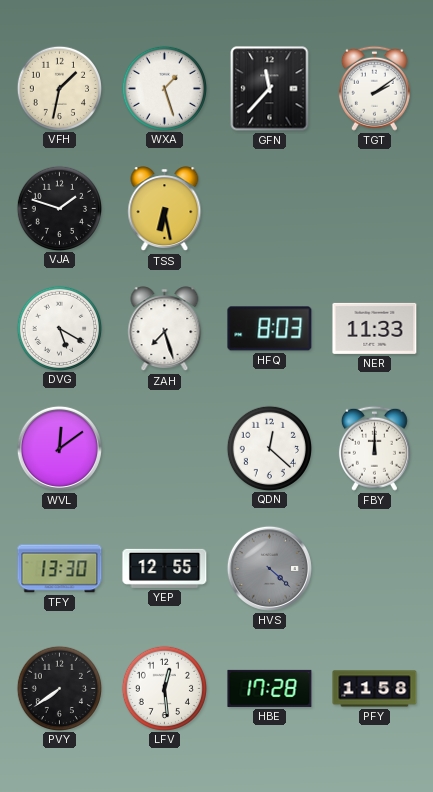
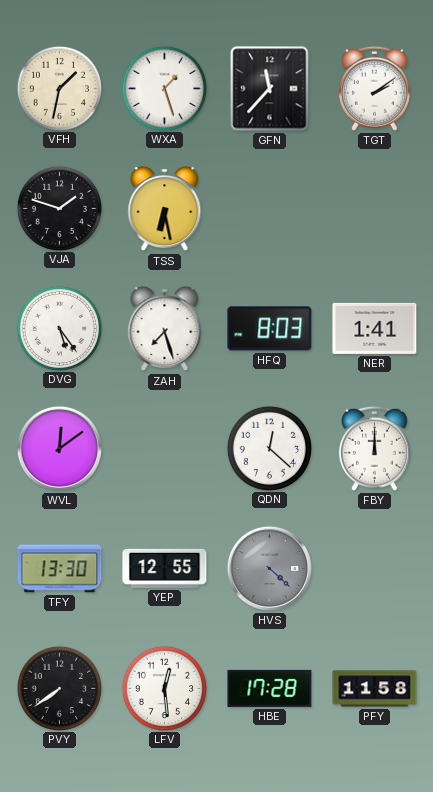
DVG: 5:20 -> 5:24 (59, 328)
NER: 11:33 -> 1:41 (375, 328)
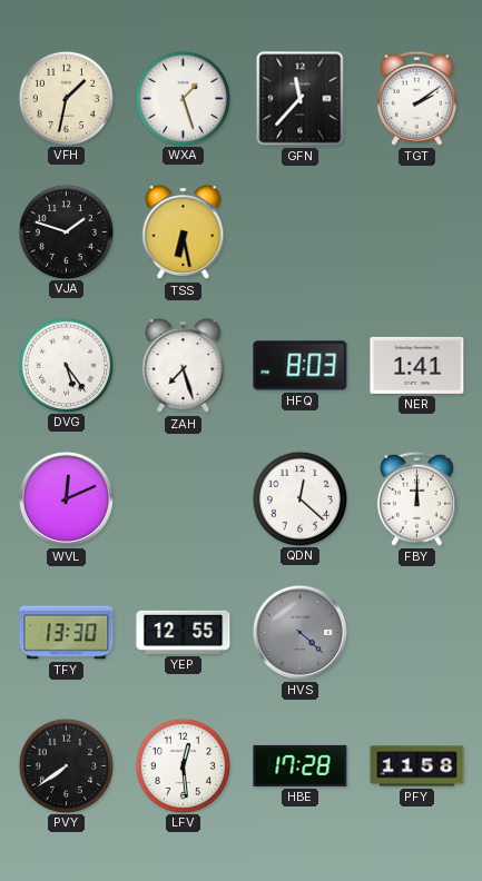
WVL: 12:09 -> 12:11 (66, 498)
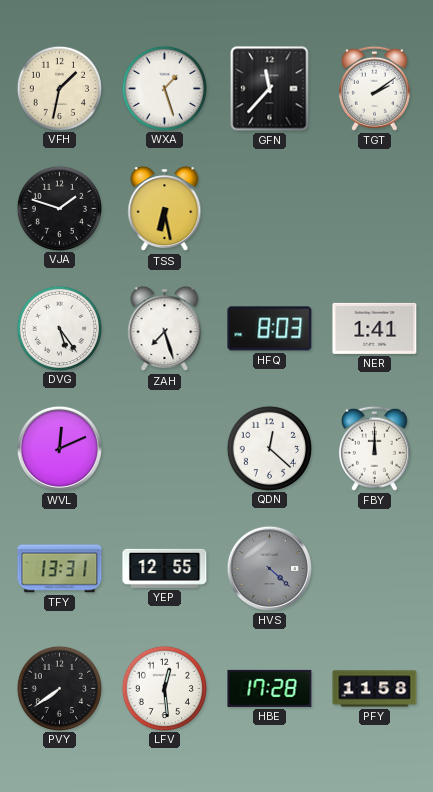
TFY: 13:30 -> 13:31 (60, 569)
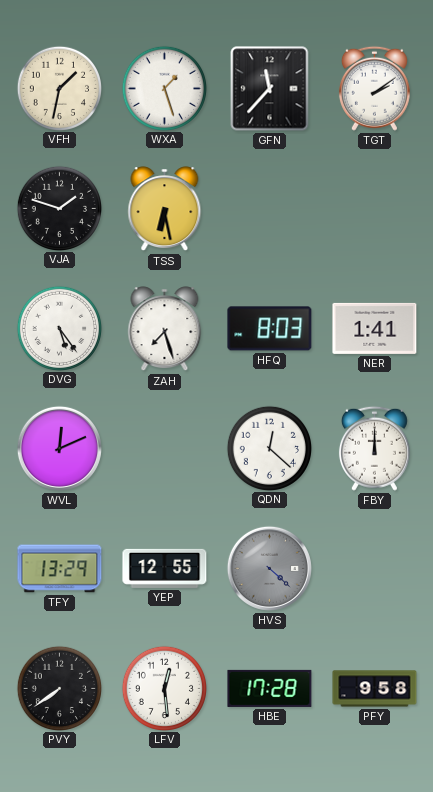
TFY: 13:31 -> 13:29 (60, 569)
PFY: 11:58 -> 9:58 (375, 689)
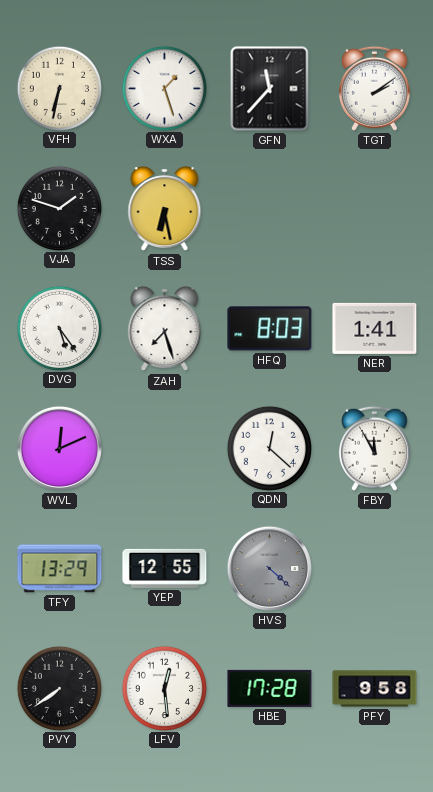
VFH: 1:32 -> 6:32 (59, 88)
FBY: 12:00 -> 11:55 (374, 448)
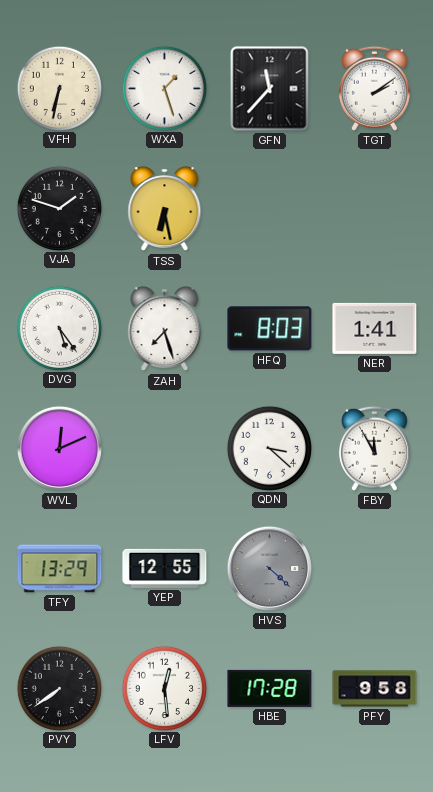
QDN: 12:22 -> 3:22 (269, 448)
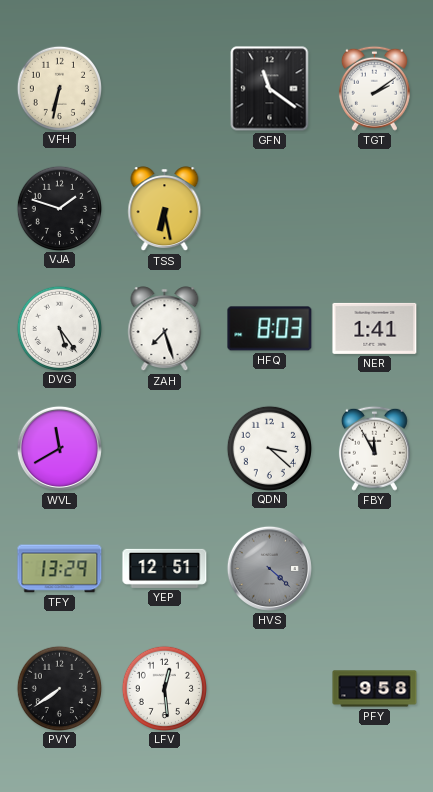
WXA: 1:27 -> none (164, 88)
GFN: 11:37 -> 11:21 (270, 89)
WVL: 12:11 -> 11:40 (59, 448)
YEP: 12:55 -> 12:51 (165, 568)
HBE: 17:28 -> none (270, 688)
